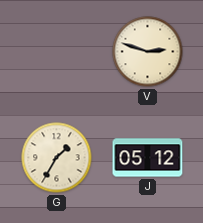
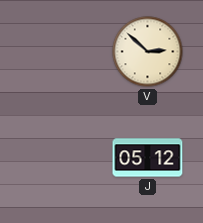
V: 2:48 -> 2:52 (148, 52)
G: 1:35 -> none (57, 158)
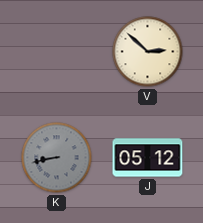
K: none -> 8:43 (57, 158)
